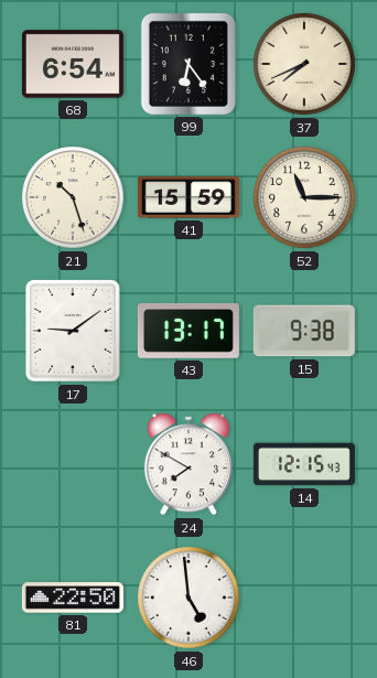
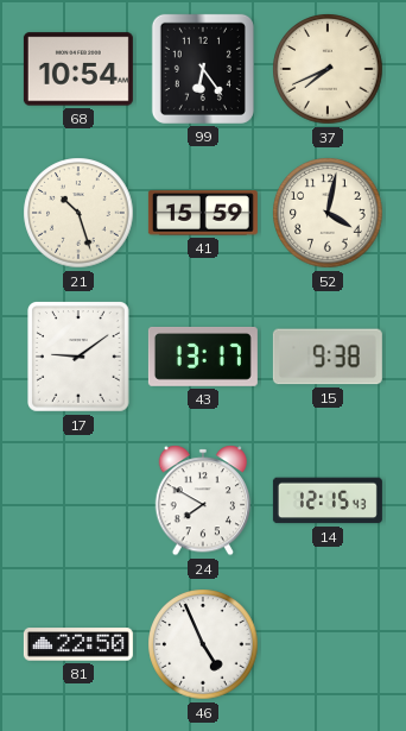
68: 6:54 -> 10:54 (78, 69)
52: 11:15 -> 4:02 (328, 213)
46: 4:59 -> 4:56 (203, 644)
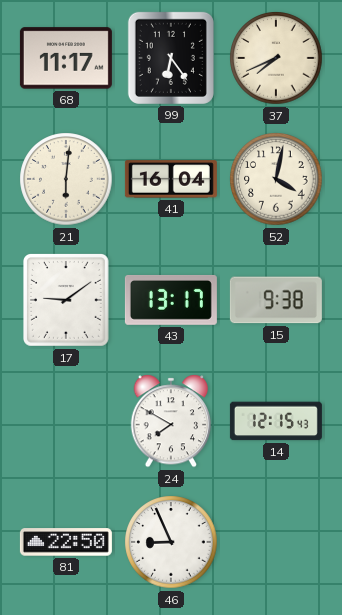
68: 10:54 -> 11:17 (66, 58)
21: 10:27 -> 6:01 (66, 179)
41: 15:59 -> 16:04 (171, 179)
46: 4:56 -> 8:56 (171, 542)
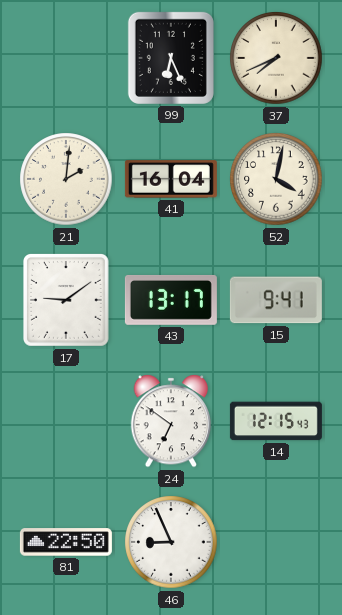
68: 11:17 -> none (66, 58)
99: 6:24 -> 6:26 (171, 58)
21: 6:01 -> 2:01 (66, 179)
15: 9:38 -> 9:41 (276, 300)
24: 7:50 -> 6:51 (171, 421)
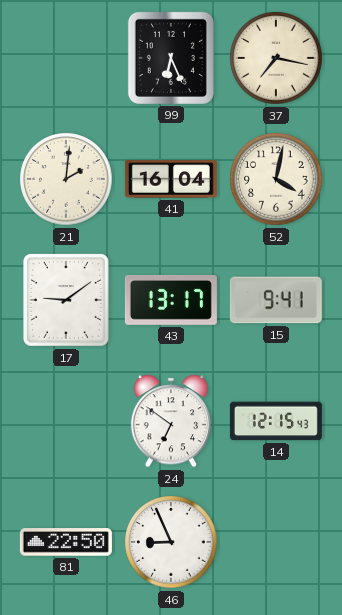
37: 7:41 -> 7:17 (276, 58)
